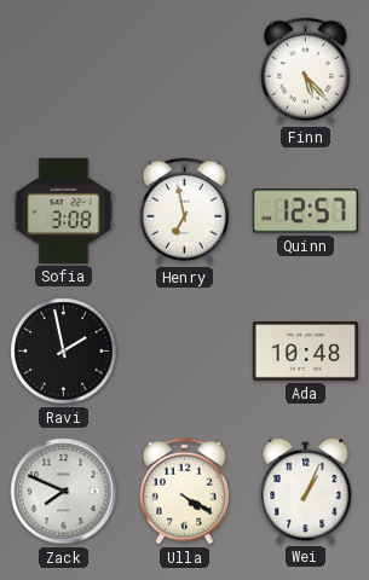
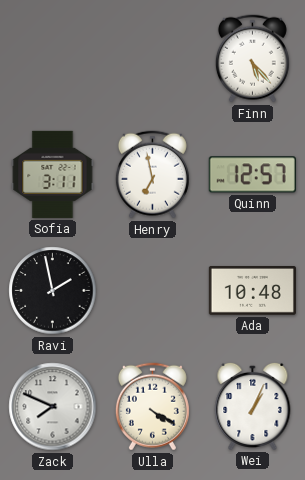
Sofia: 3:08 -> 3:11 (53, 174)
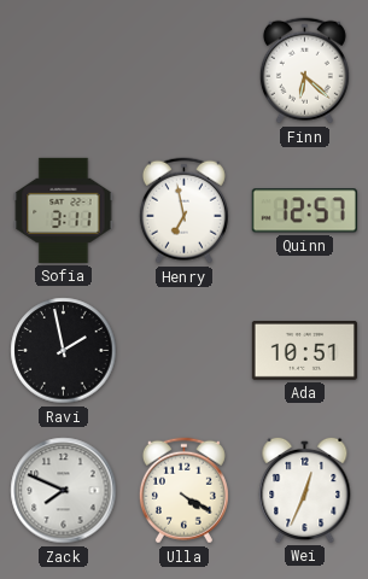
Finn: 5:23 -> 6:22 (304, 71)
Ada: 10:48 -> 10:51 (304, 351)
Wei: 1:04 -> 12:34 (305, 490)
